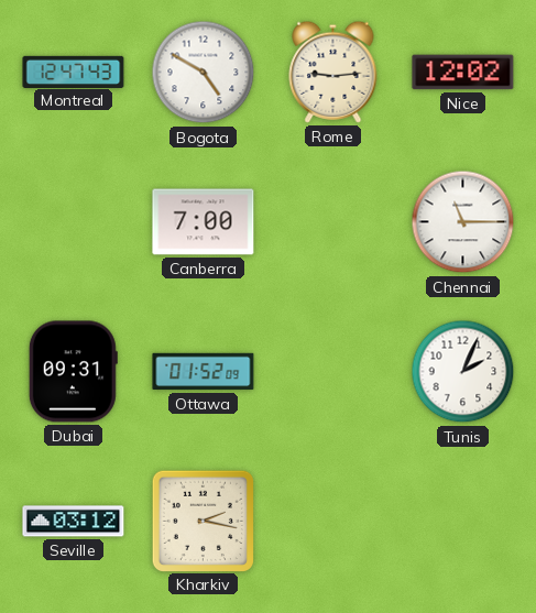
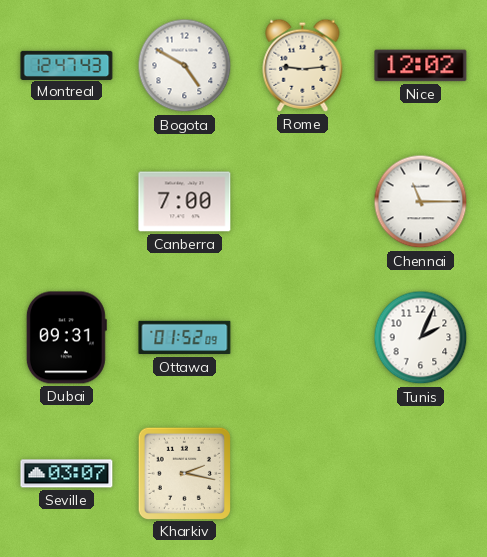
Seville: 03:12 -> 03:07 (67, 474)
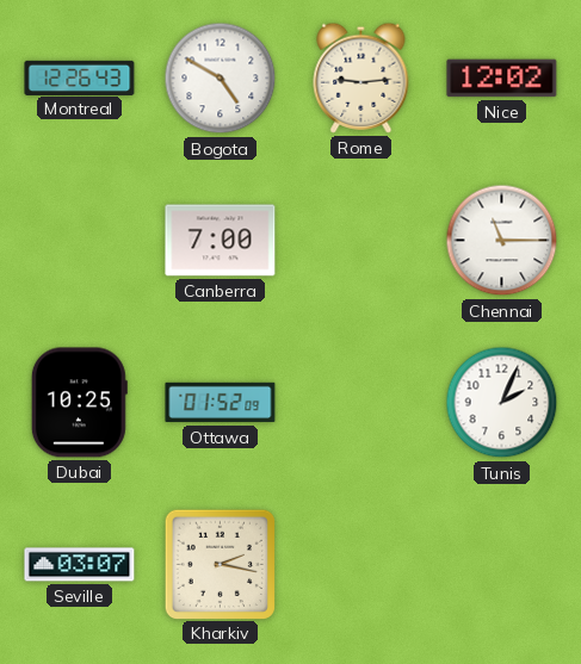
Montreal: 12:47 -> 12:26 (80, 77)
Dubai: 09:31 -> 10:25 (79, 403)
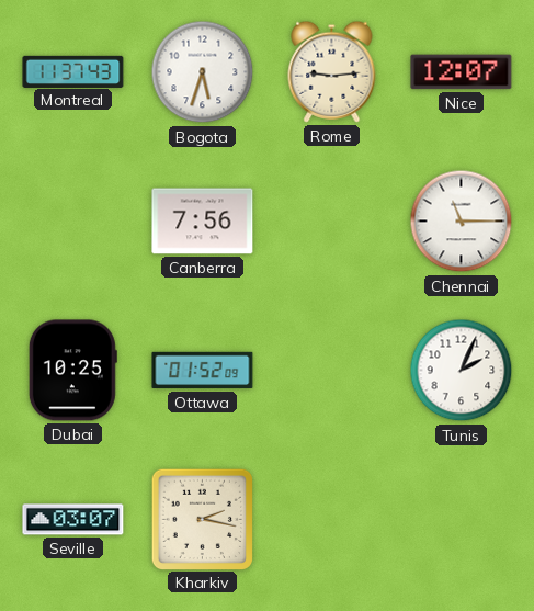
Montreal: 12:26 -> 11:37 (73, 71)
Bogota: 4:50 -> 5:33 (203, 72)
Nice: 12:02 -> 12:07 (462, 72)
Canberra: 7:00 -> 7:56 (203, 222)
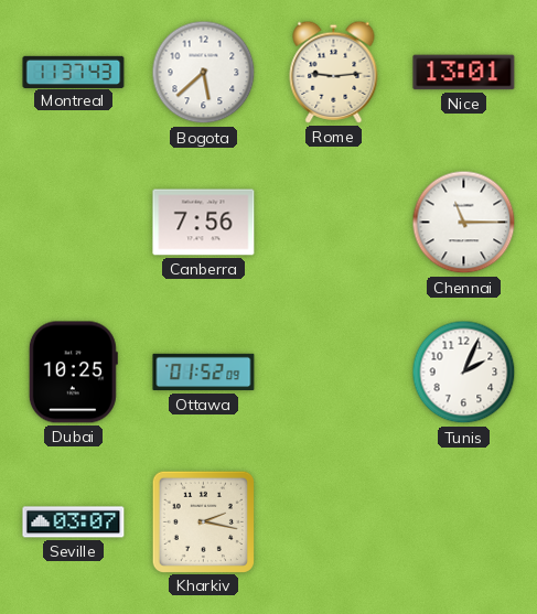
Bogota: 5:33 -> 5:38 (204, 73)
Nice: 12:07 -> 13:01 (464, 73)
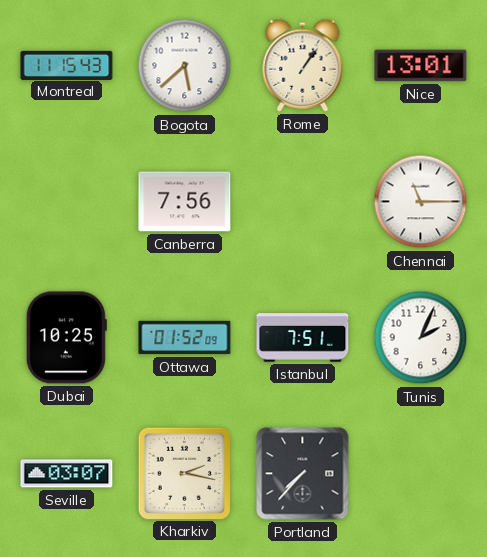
Montreal: 11:37 -> 11:15 (67, 65)
Rome: 9:14 -> 1:06 (303, 65)
Istanbul: none -> 7:51 (303, 338)
Portland: none -> 7:37 (303, 474)
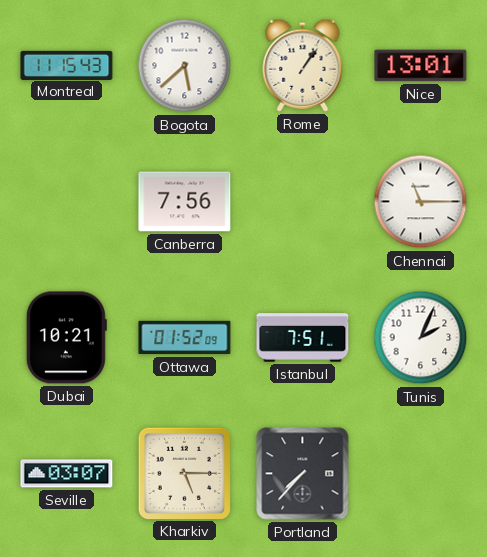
Dubai: 10:25 -> 10:21 (66, 338)
Kharkiv: 2:17 -> 5:15 (184, 473)
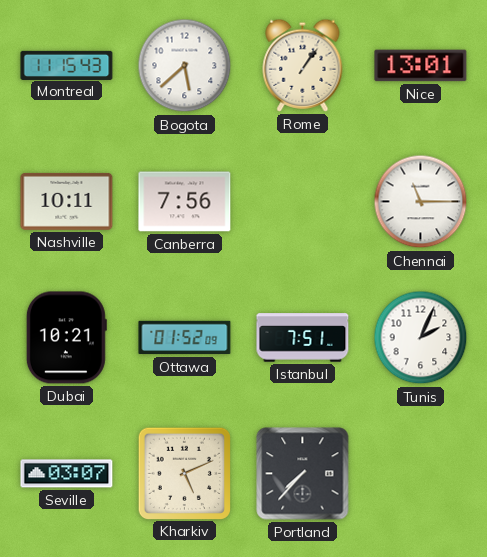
Nashville: none -> 10:11 (67, 201)
Kharkiv: 5:15 -> 5:11 (184, 473)
